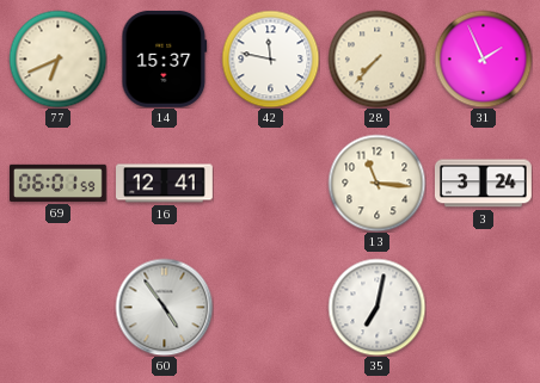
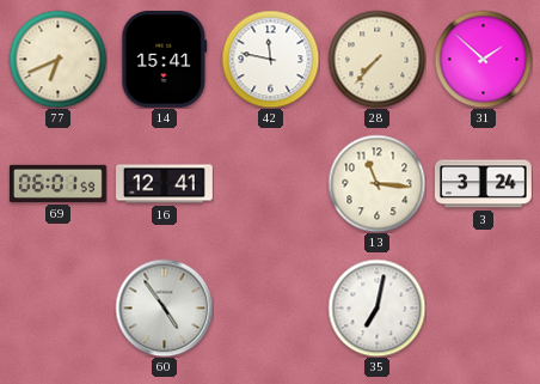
14: 15:37 -> 15:41 (165, 59)
31: 1:56 -> 1:52 (483, 59)
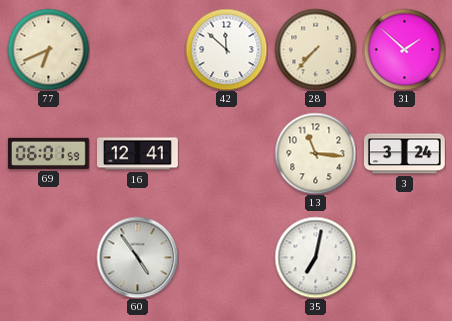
14: 15:41 -> none (165, 59)
42: 11:47 -> 11:52 (226, 49)
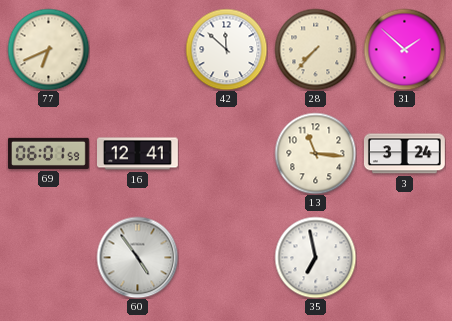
35: 7:02 -> 6:58 (315, 257)
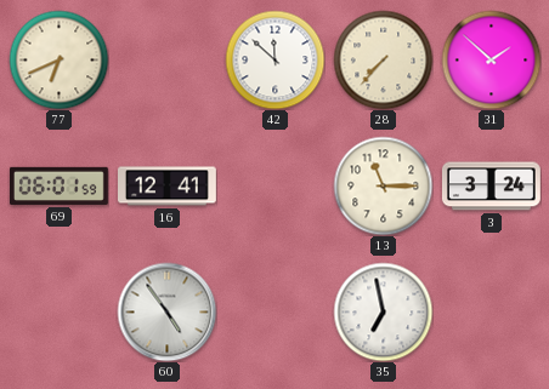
13: 11:16 -> 11:15 (383, 185)
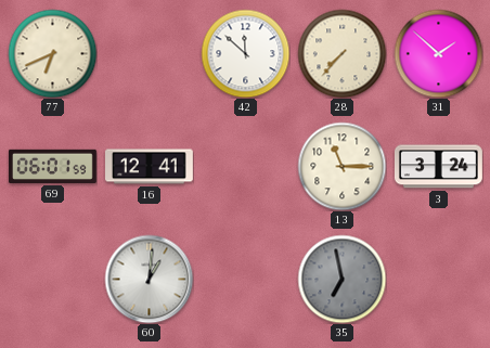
60: 4:54 -> 1:01 (149, 279)
35 dial: white -> grey (341, 279)
